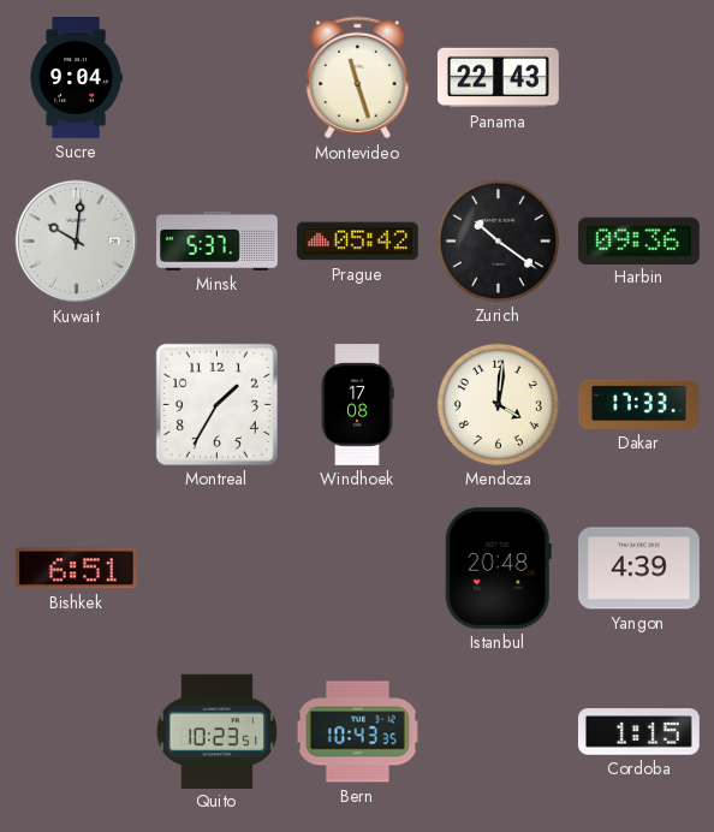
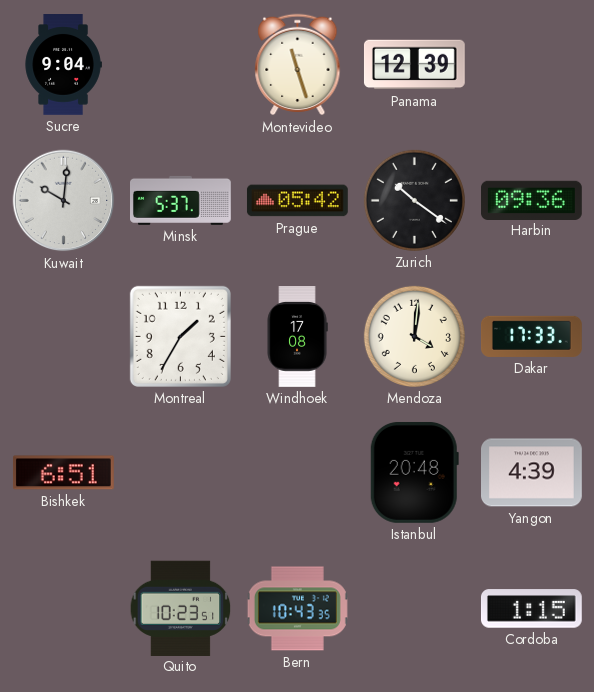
Panama: 22:43 -> 12:39 (415, 65)
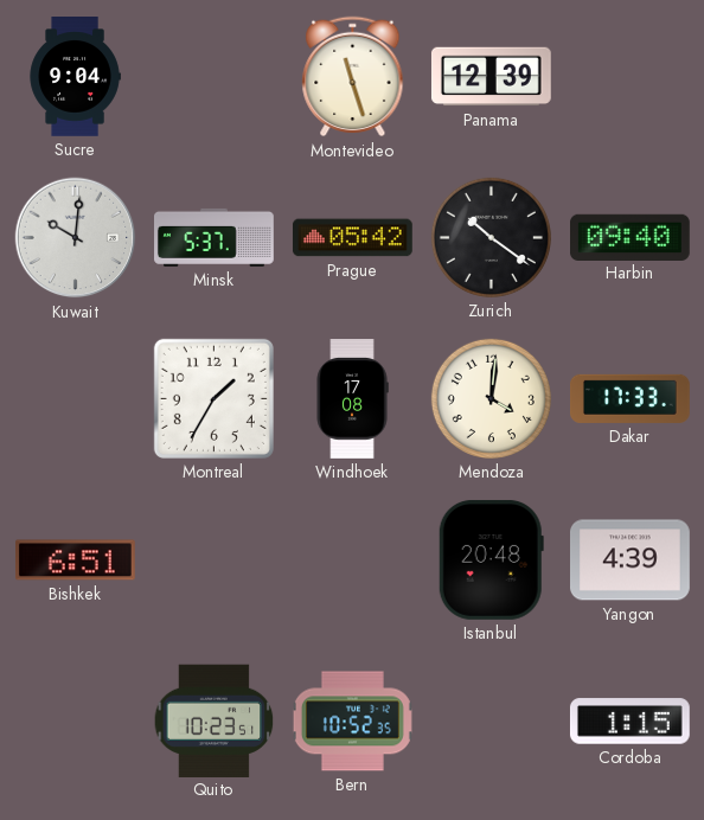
Harbin: 09:36 -> 09:40 (631, 237)
Bern: 10:43 -> 10:52 (352, 722)
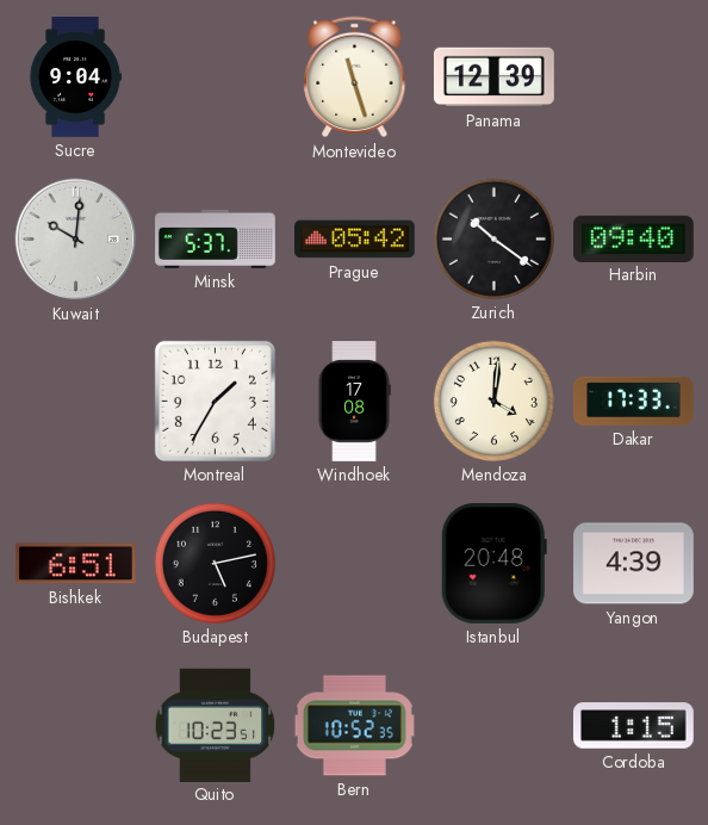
Budapest: none -> 5:13 (215, 563)
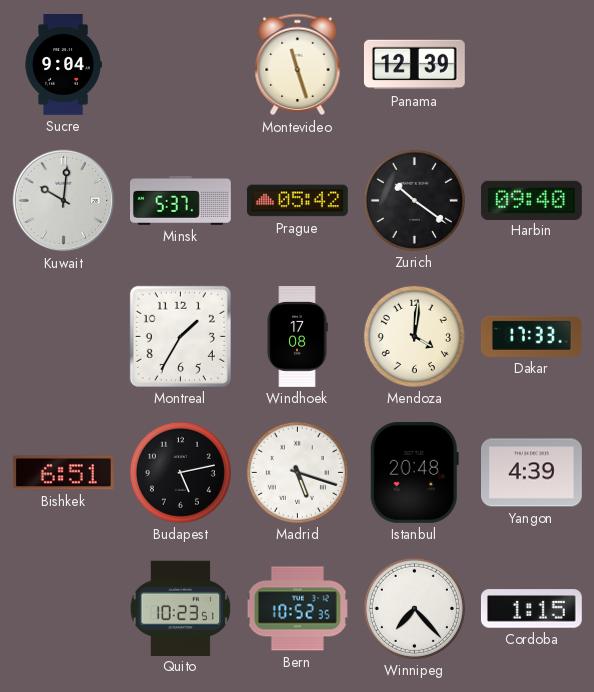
Madrid: none -> 5:18 (297, 472)
Winnipeg: none -> 7:23 (414, 608)
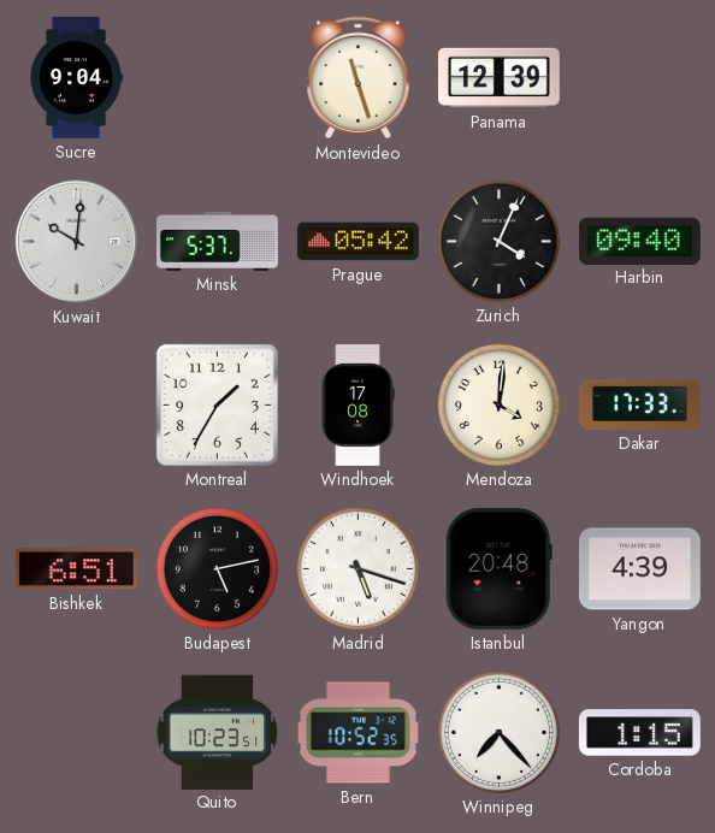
Zurich: 10:21 -> 4:04 (498, 241)
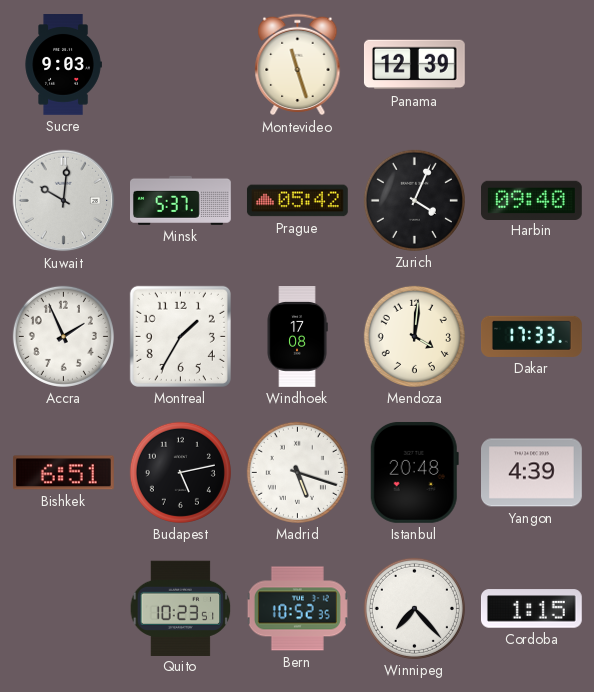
Sucre: 9:04 -> 9:03 (63, 65)
Accra: none -> 1:56 (63, 336)
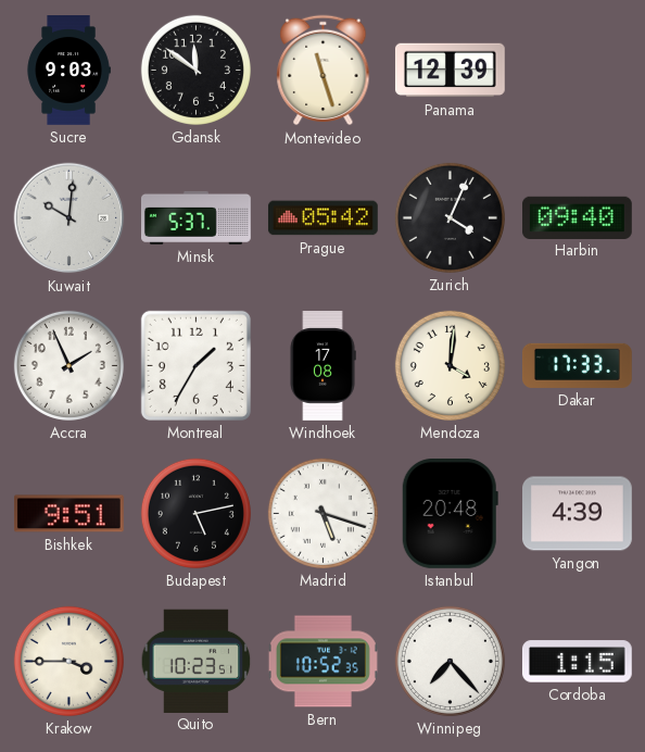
Gdansk: none -> 11:51 (195, 70)
Bishkek: 6:51 -> 9:51 (68, 514)
Krakow: none -> 3:45 (68, 661)
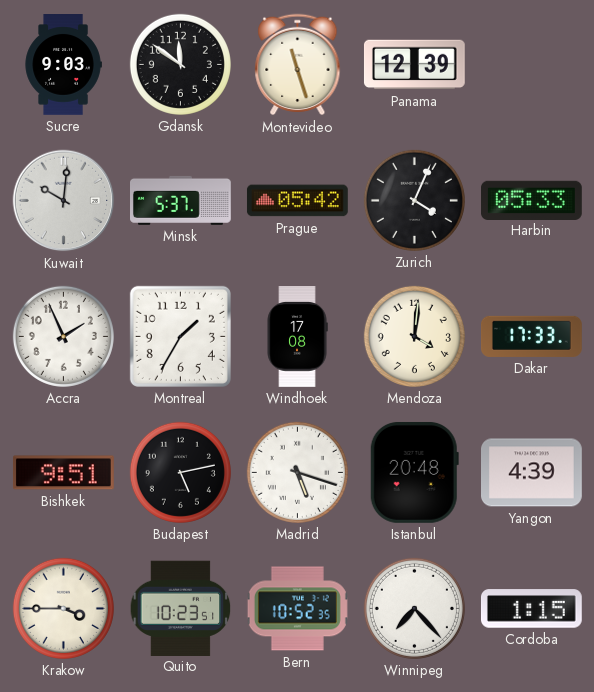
Harbin: 09:40 -> 05:33 (532, 200)
